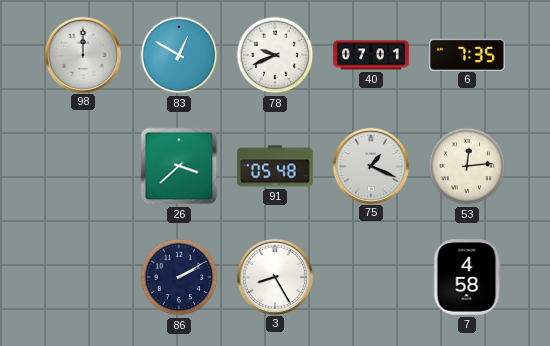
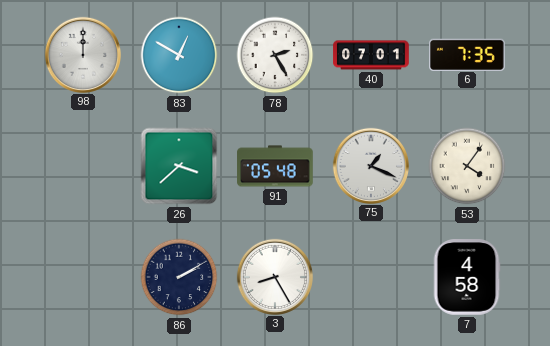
78: 9:41 -> 2:25 (275, 55)
53: 12:14 -> 4:06 (467, 166)
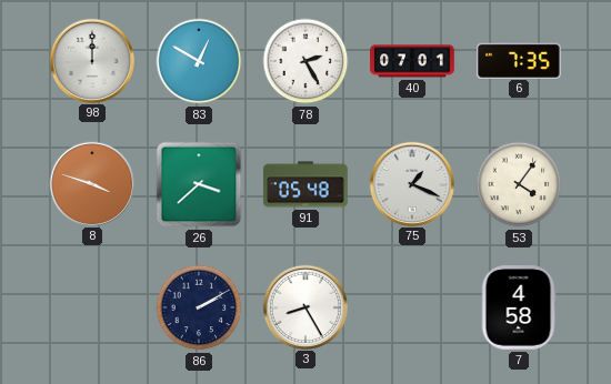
8: none -> 3:48 (91, 183)
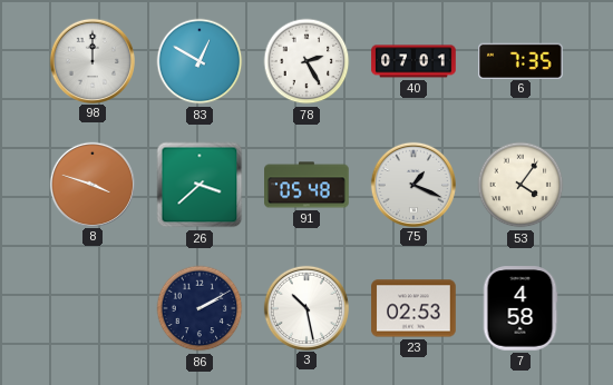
3: 8:25 -> 10:28 (305, 307)
23: none -> 02:53 (413, 308)
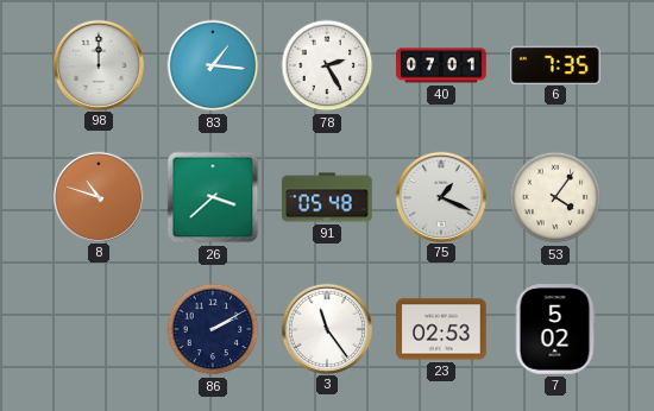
83: 12:50 -> 1:16 (213, 65)
8: 3:48 -> 10:48 (98, 196)
3: 10:28 -> 11:24 (326, 328)
7: 4:58 -> 5:02 (555, 329)
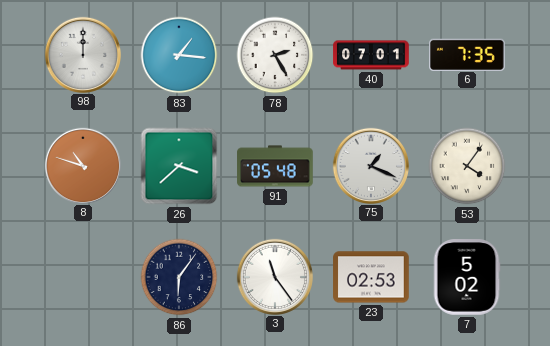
86: 2:10 -> 6:06 (179, 277)
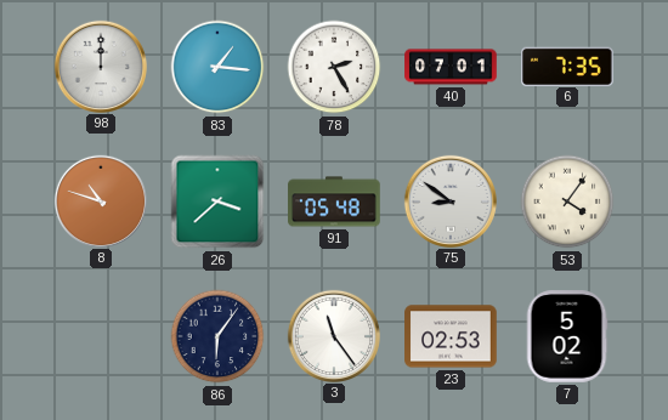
75: 1:19 -> 8:51 (449, 200)
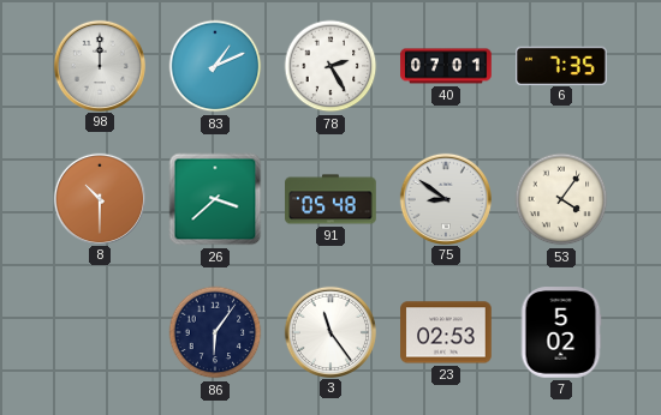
83: 1:16 -> 1:11 (215, 66)
8: 10:48 -> 10:30 (99, 198)
